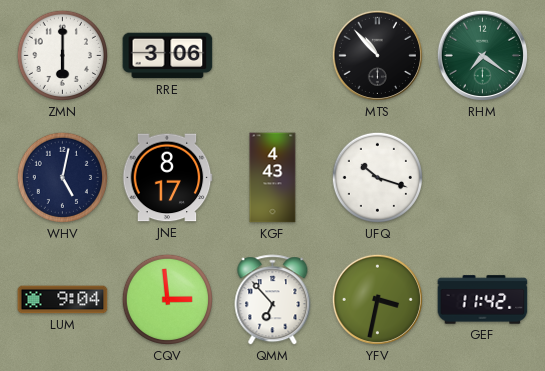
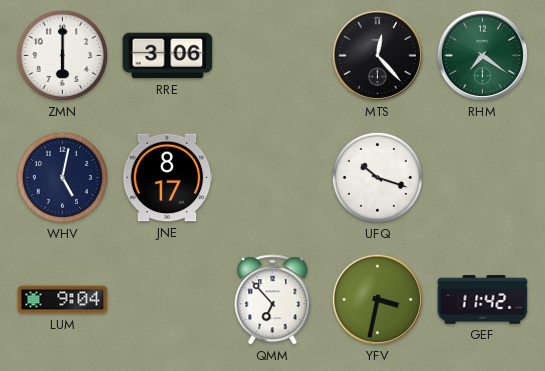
MTS: 10:53 -> 12:23 (377, 55)
KGF: 4:43 -> none (273, 178)
CQV: 2:59 -> none (167, 299)
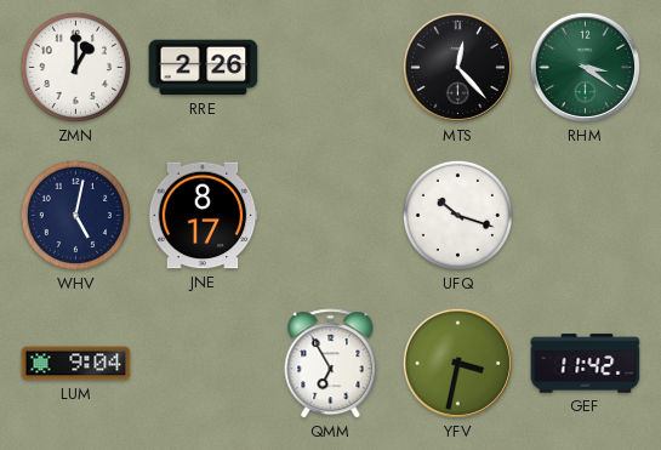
ZMN: 6:00 -> 1:00 (75, 67)
RRE: 3:06 -> 2:26 (204, 68)
RHM: 7:21 -> 3:21 (585, 67)
QMM: 6:53 -> 6:55 (331, 364)
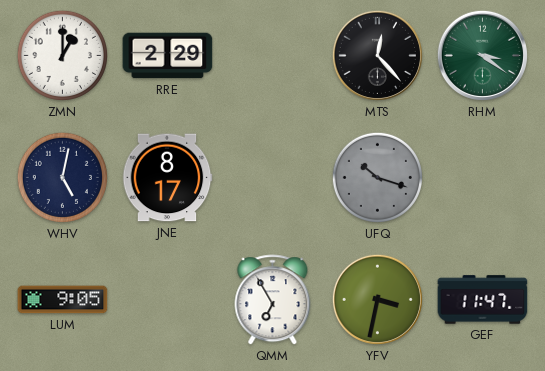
RRE: 2:26 -> 2:29 (168, 56)
UFQ dial: white -> grey (377, 177)
LUM: 9:04 -> 9:05 (63, 300)
GEF: 11:42 -> 11:47 (483, 300)
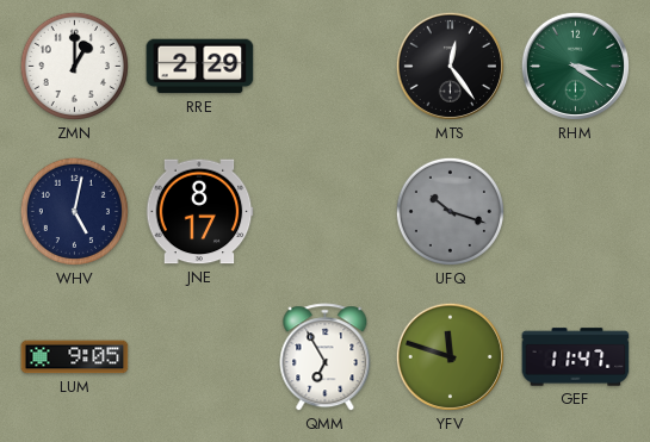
MTS: 12:23 -> 12:24 (450, 66)
YFV: 3:32 -> 11:48 (450, 356)
